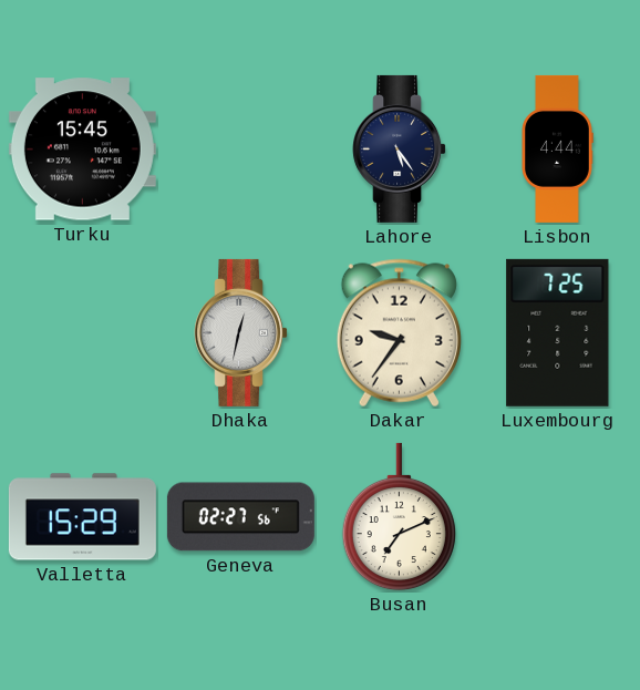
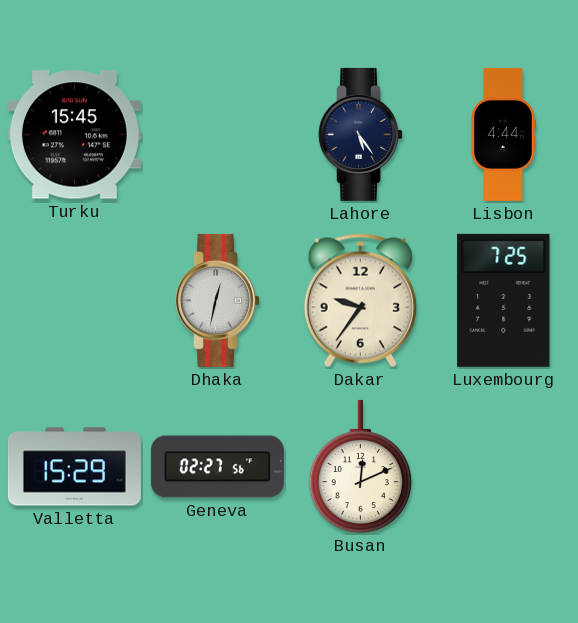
Busan: 7:11 -> 12:11 (360, 467)
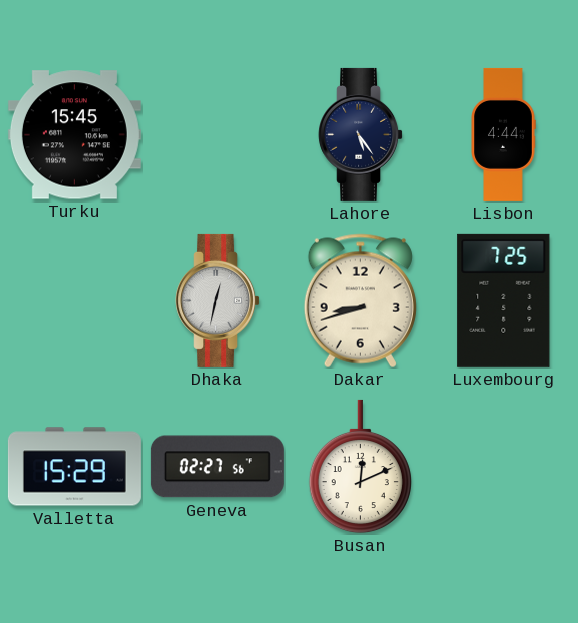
Dakar: 9:36 -> 8:42 (360, 301)
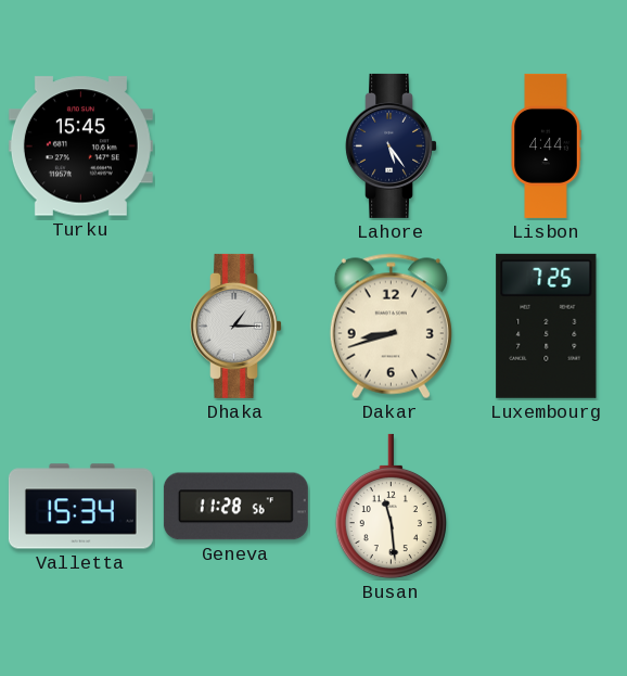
Dhaka: 12:32 -> 1:15 (236, 326)
Valletta: 15:29 -> 15:34 (80, 507)
Geneva: 02:27 -> 11:28 (235, 507)
Busan: 12:11 -> 11:29 (391, 507)
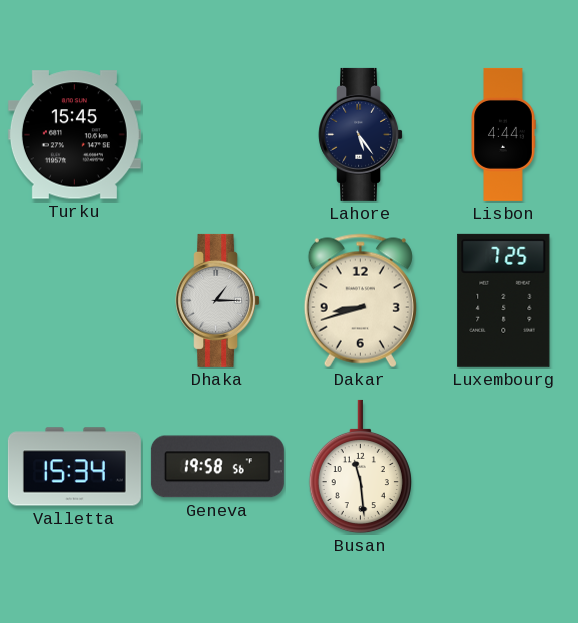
Geneva: 11:28 -> 19:58 (217, 467)
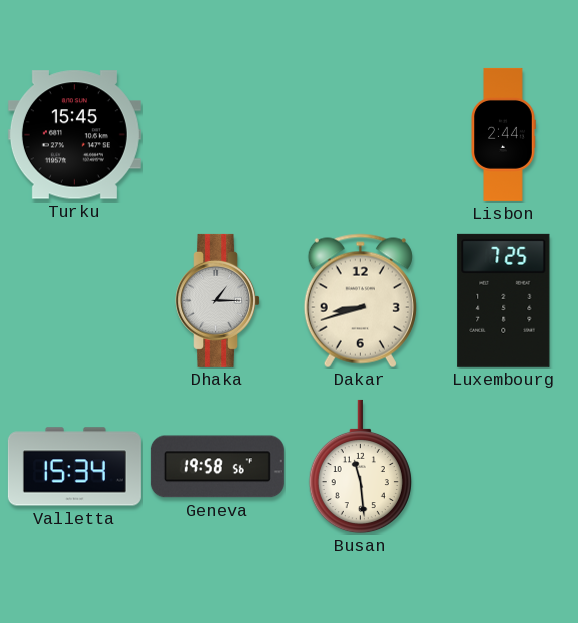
Lahore: 5:24 -> none (361, 134)
Lisbon: 4:44 -> 2:44 (503, 134)
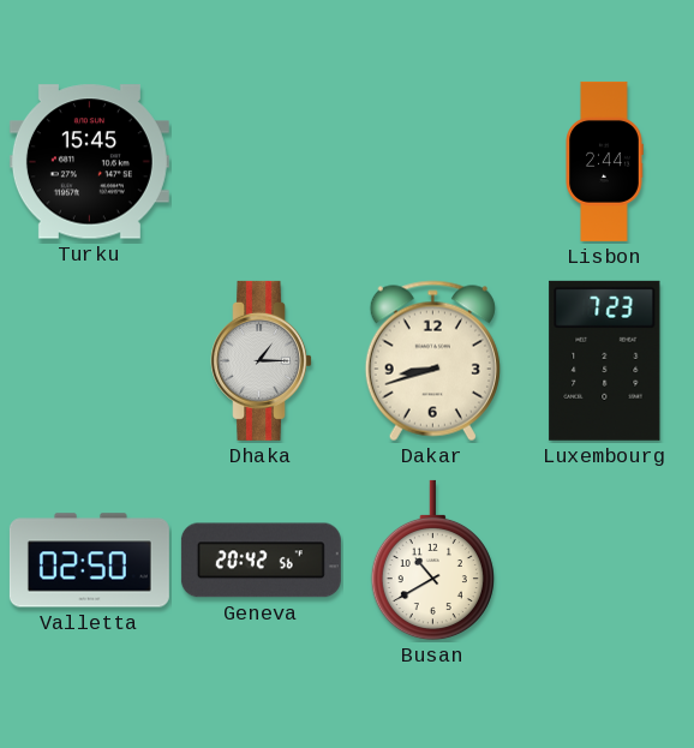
Luxembourg: 7:25 -> 7:23 (605, 360)
Valletta: 15:34 -> 02:50 (89, 561)
Geneva: 19:58 -> 20:42 (261, 561)
Busan: 11:29 -> 10:40 (432, 561)
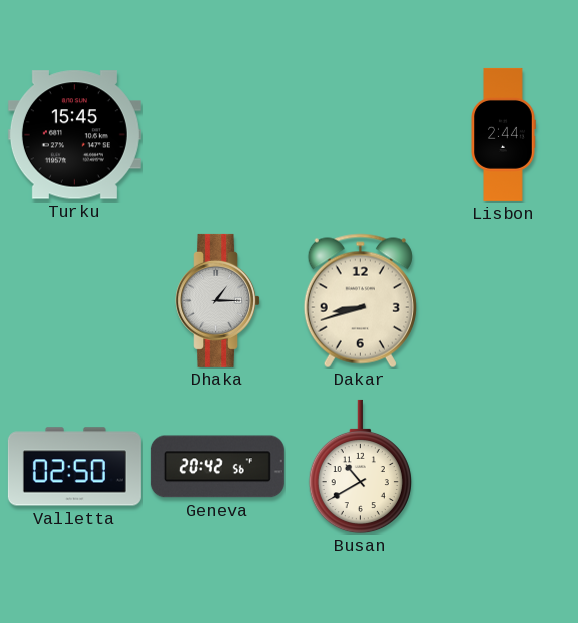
Luxembourg: 7:23 -> none (605, 360)
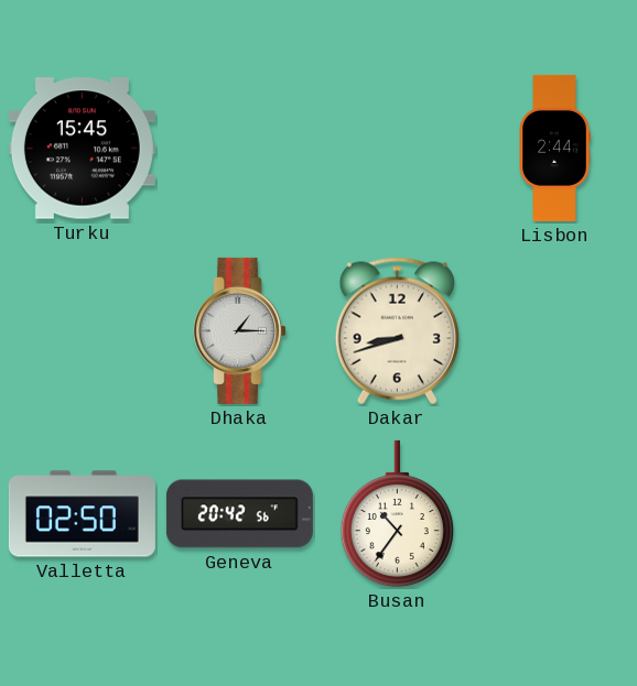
Busan: 10:40 -> 10:36 (397, 514)
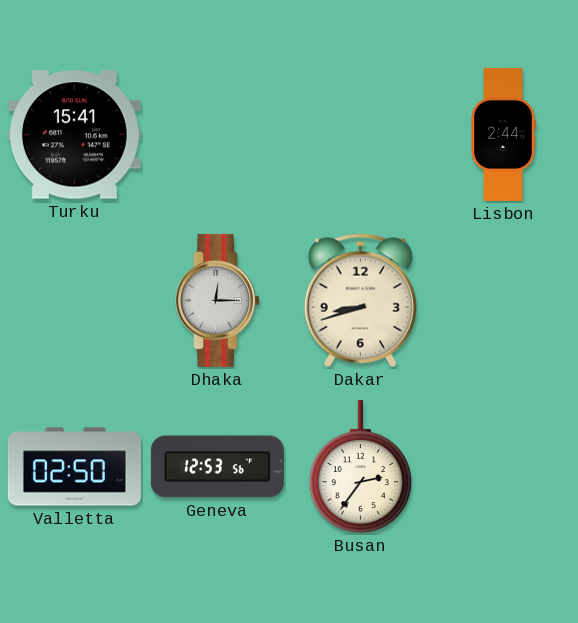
Turku: 15:45 -> 15:41 (74, 135)
Dhaka: 1:15 -> 12:15 (218, 300)
Geneva: 20:42 -> 12:53 (217, 467)
Busan: 10:36 -> 2:36 (360, 467)
